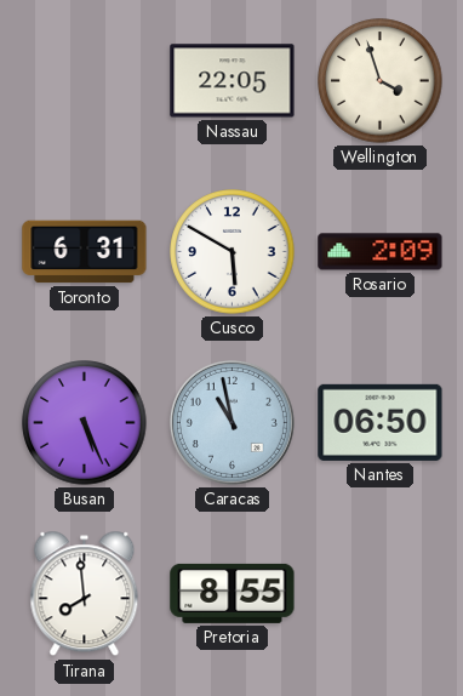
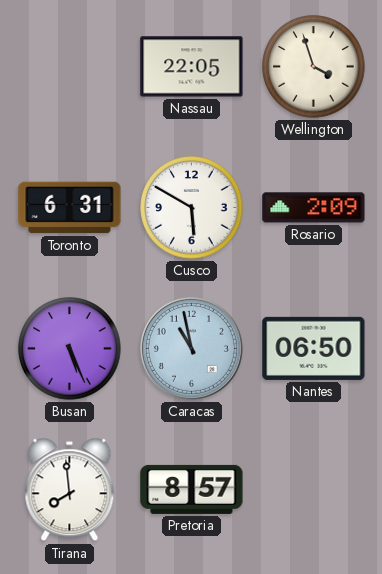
Pretoria: 8:55 -> 8:57 (192, 489)
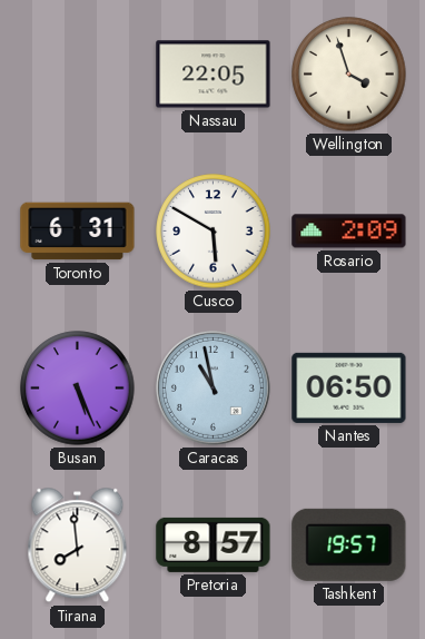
Tashkent: none -> 19:57 (349, 544)
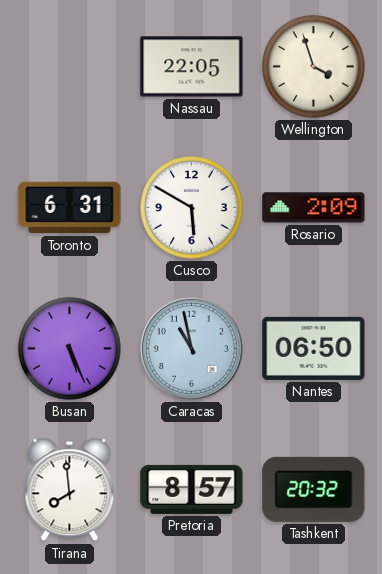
Tashkent: 19:57 -> 20:32 (314, 489)
